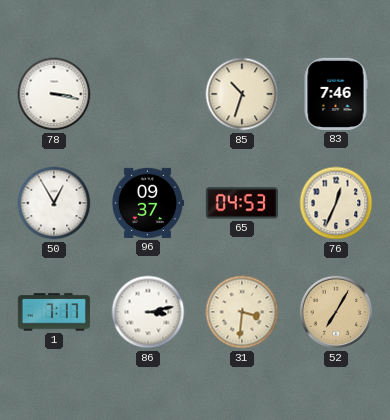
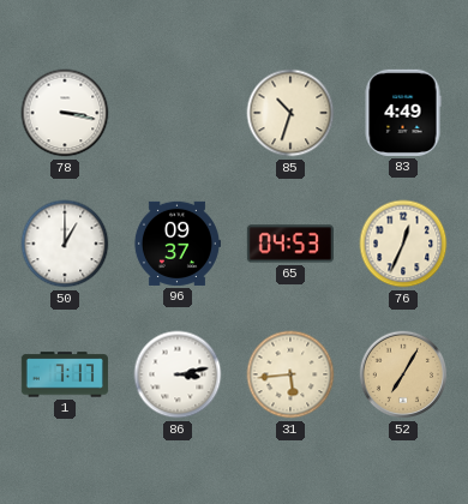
83: 7:46 -> 4:49 (403, 113)
50: 12:55 -> 1:00 (65, 244)
31: 3:31 -> 5:44 (290, 374)
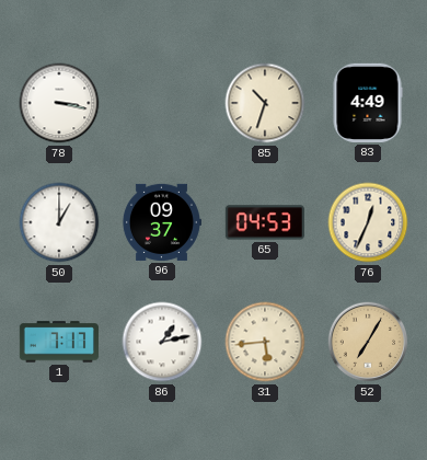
86: 3:13 -> 1:13 (162, 342)
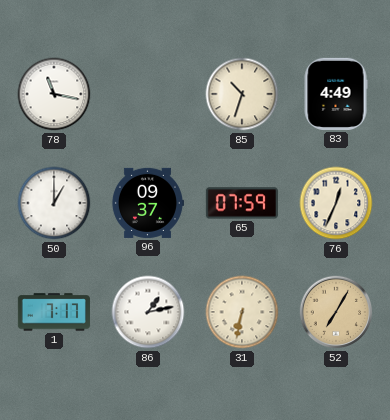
78: 3:17 -> 11:17 (54, 94)
65: 04:53 -> 07:59 (242, 203)
31: 5:44 -> 6:32 (242, 312)
